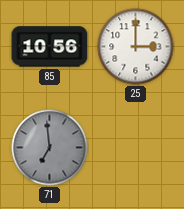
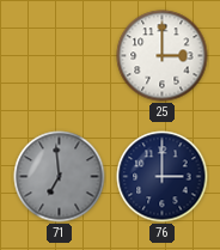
85: 10:56 -> none (50, 47)
76: none -> 3:00 (163, 177)
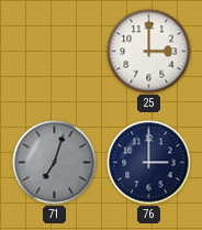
71: 6:59 -> 7:03 (55, 163)
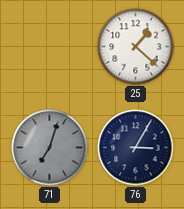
25: 3:00 -> 1:22 (136, 47)
76: 3:00 -> 3:05 (136, 148)
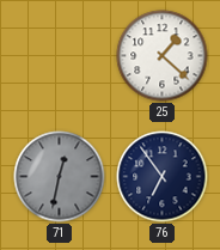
71: 7:03 -> 12:32 (60, 177)
76: 3:05 -> 6:54 (163, 177)
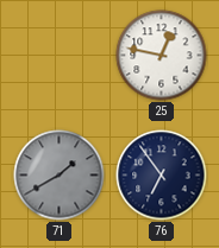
25: 1:22 -> 12:47 (162, 56)
71: 12:32 -> 1:40 (60, 176)
